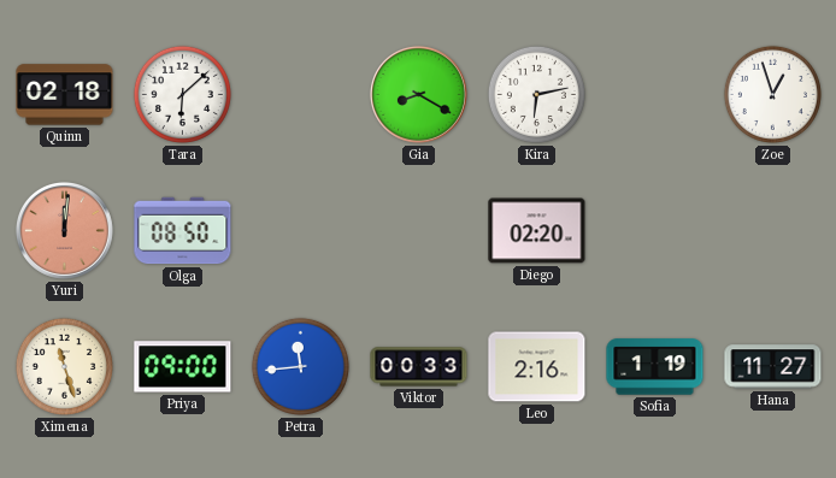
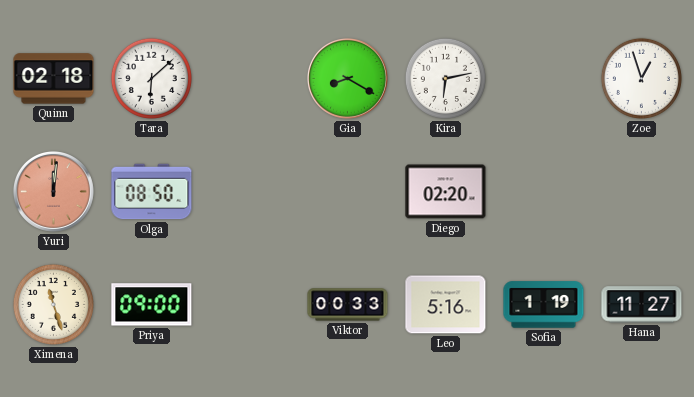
Petra: 11:44 -> none (300, 366)
Leo: 2:16 -> 5:16 (446, 305)
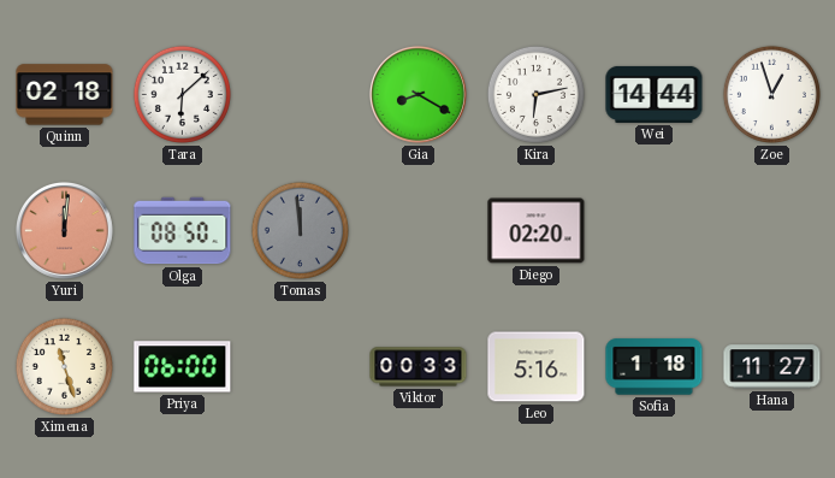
Wei: none -> 14:44 (655, 94)
Tomas: none -> 11:59 (300, 230)
Priya: 09:00 -> 06:00 (183, 367)
Sofia: 1:19 -> 1:18 (655, 367)
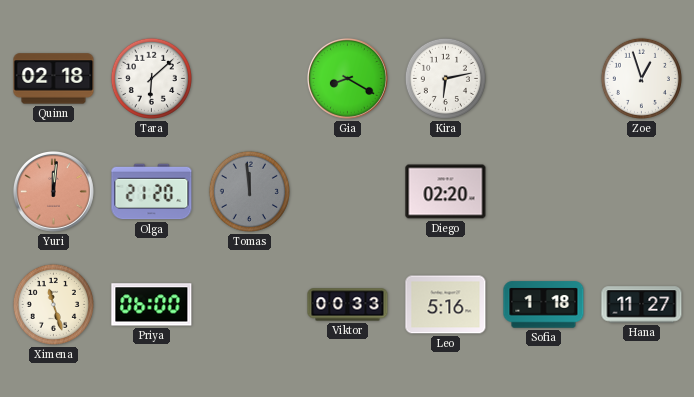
Wei: 14:44 -> none (655, 94)
Olga: 08:50 -> 21:20 (152, 192)
